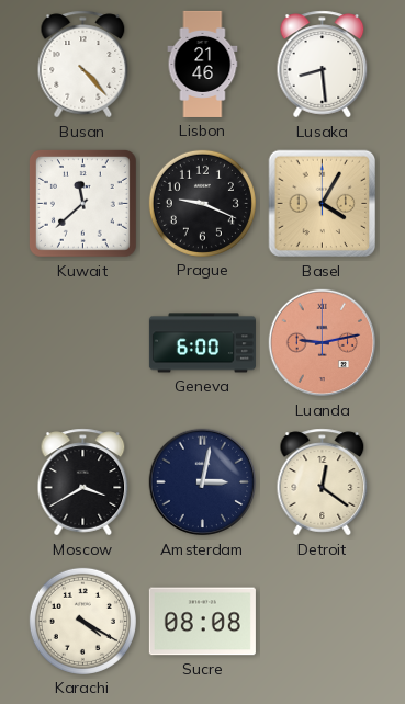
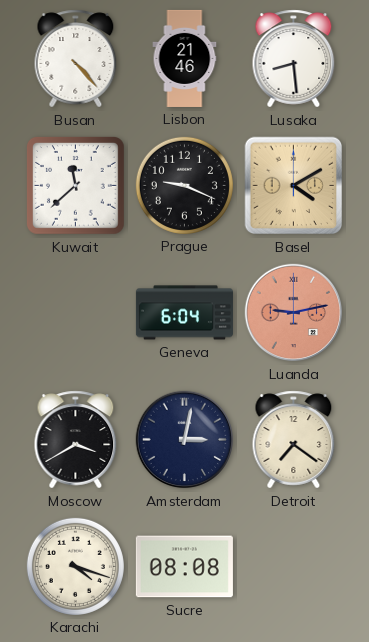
Basel: 4:05 -> 4:10 (294, 186)
Geneva: 6:00 -> 6:04 (184, 313)
Detroit: 12:21 -> 7:21 (294, 440)
Karachi: 4:20 -> 4:18 (75, 566)
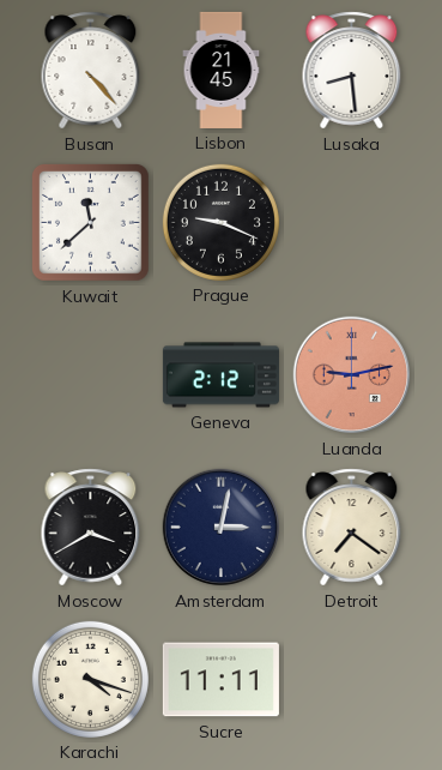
Lisbon: 21:46 -> 21:45 (222, 70)
Basel: 4:10 -> none (294, 186)
Geneva: 6:04 -> 2:12 (220, 375)
Sucre: 08:08 -> 11:11 (220, 680)
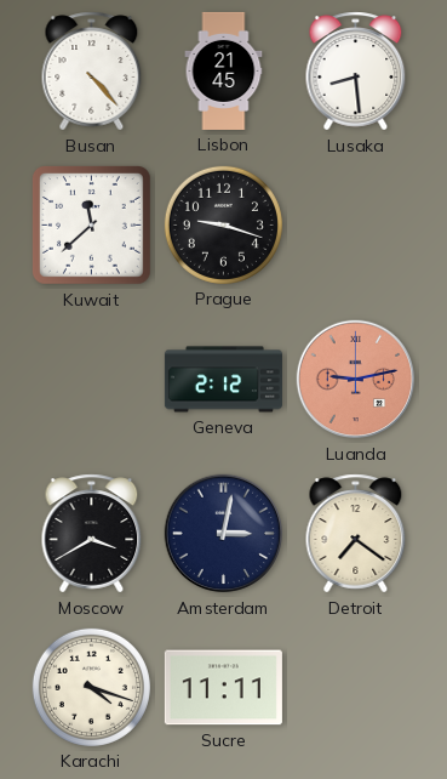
Prague: 9:19 -> 9:18 (223, 224)
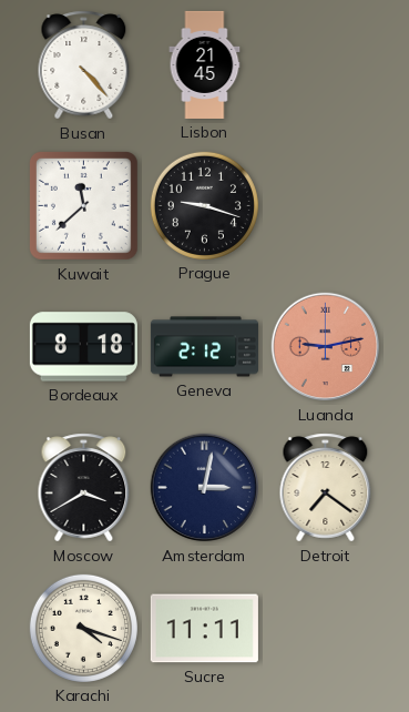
Lusaka: 8:29 -> none (356, 72)
Bordeaux: none -> 8:18 (83, 347)
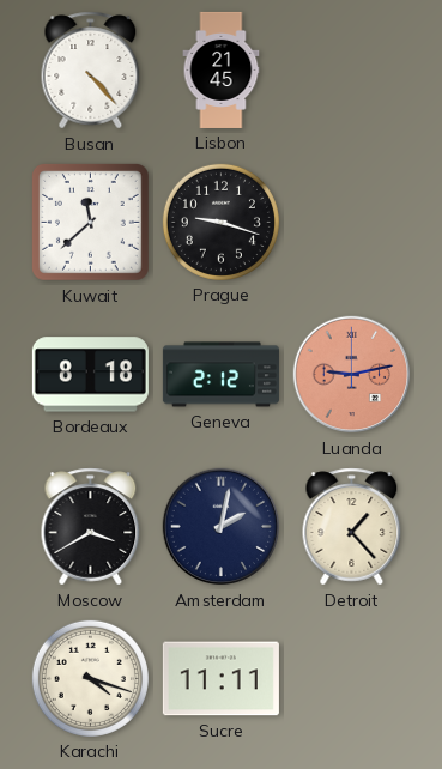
Amsterdam: 3:02 -> 2:02 (222, 527)
Detroit: 7:21 -> 1:23 (352, 527)
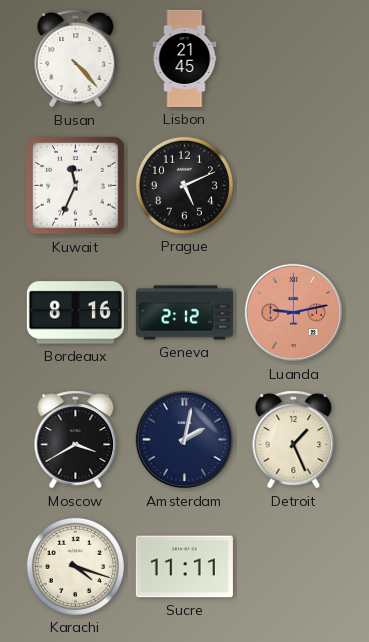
Kuwait: 11:38 -> 11:34 (75, 185)
Prague: 9:18 -> 5:11 (184, 185)
Bordeaux: 8:18 -> 8:16 (75, 313)
Detroit: 1:23 -> 1:26 (294, 440)
